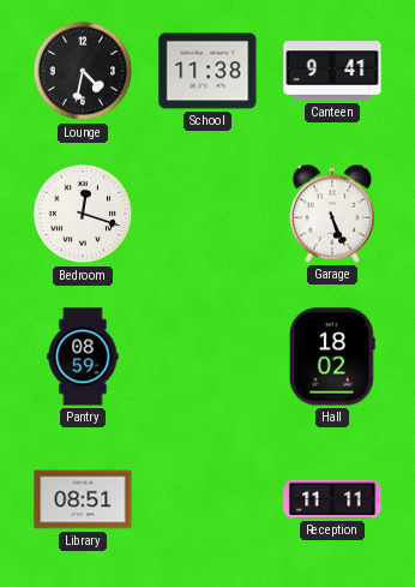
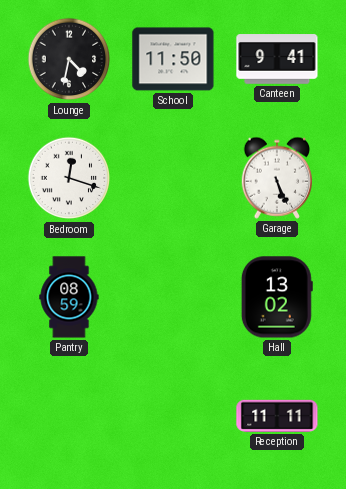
School: 11:38 -> 11:50 (173, 59)
Hall: 18:02 -> 13:02 (277, 297)
Library: 08:51 -> none (83, 499)
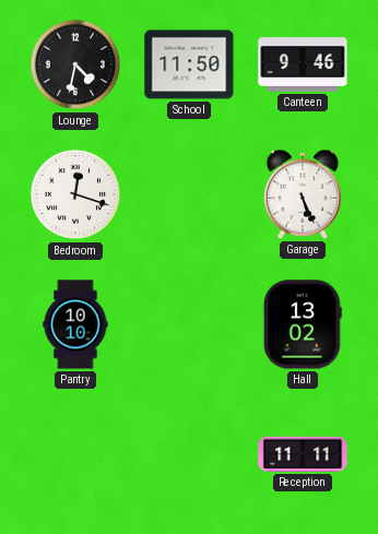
Canteen: 9:41 -> 9:46 (303, 64)
Pantry: 08:59 -> 10:10 (75, 324)
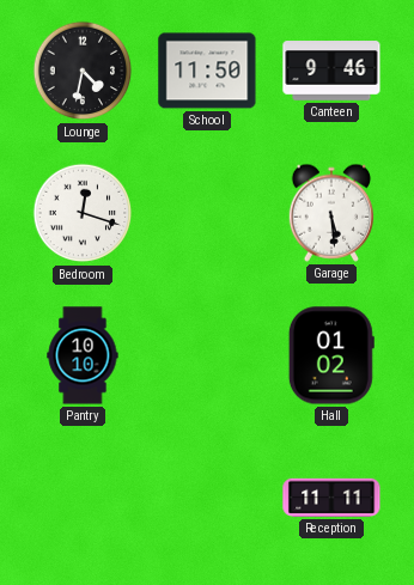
Garage: 5:26 -> 5:29 (330, 213)
Hall: 13:02 -> 01:02 (331, 355)
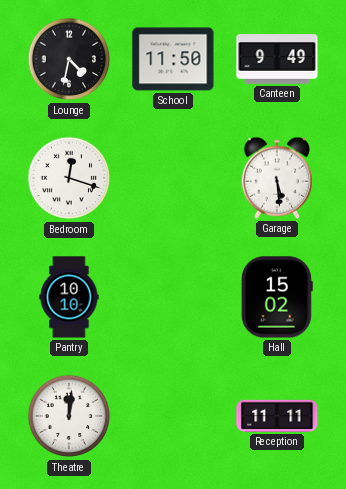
Canteen: 9:46 -> 9:49 (277, 59)
Hall: 01:02 -> 15:02 (277, 297)
Theatre: none -> 12:01 (69, 416)
